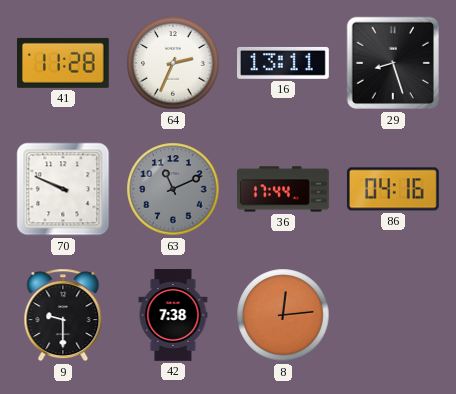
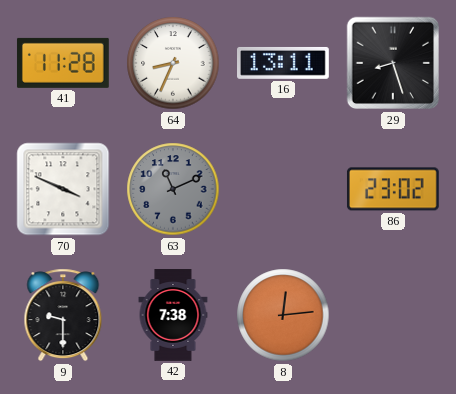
64: 2:34 -> 8:34 (173, 63)
70: 9:49 -> 3:49 (63, 189)
36: 17:44 -> none (284, 189)
86: 04:16 -> 23:02 (393, 189)
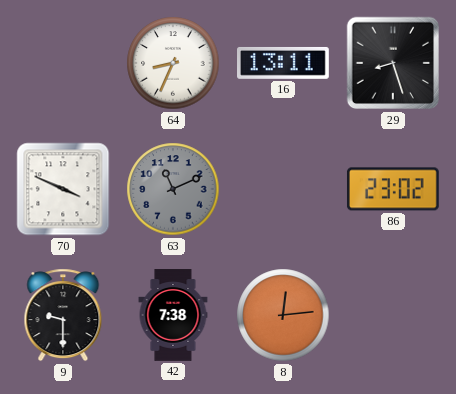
41: 11:28 -> none (63, 63)
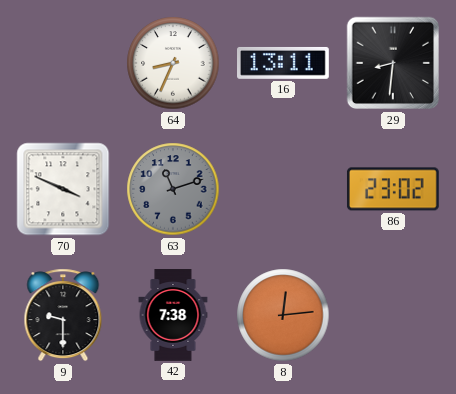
29: 8:27 -> 8:31 (393, 63)
63: 11:11 -> 11:12 (173, 189)
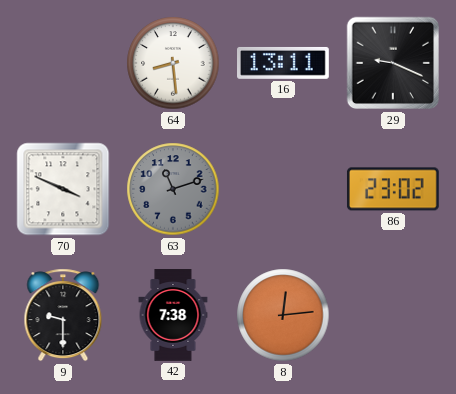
64: 8:34 -> 8:29 (173, 63)
29: 8:31 -> 9:19 (393, 63)
